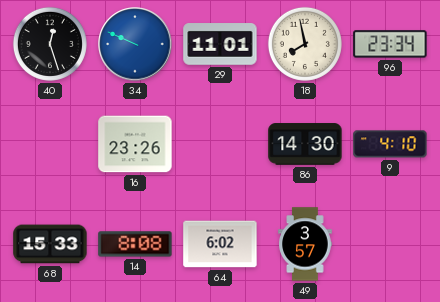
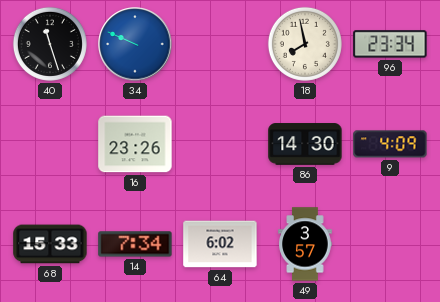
40: 12:27 -> 11:27 (50, 44)
29: 11:01 -> none (220, 44)
9: 4:10 -> 4:09 (390, 144)
14: 8:08 -> 7:34 (135, 244)
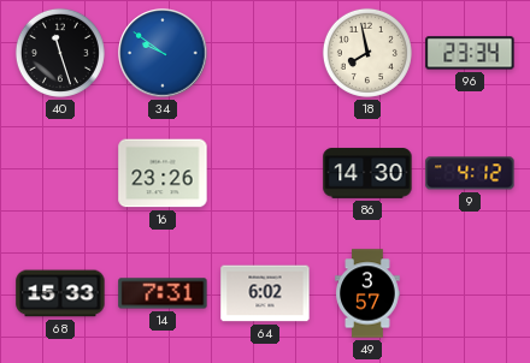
34: 9:49 -> 9:51 (163, 53)
9: 4:09 -> 4:12 (470, 173)
14: 7:34 -> 7:31 (163, 293)
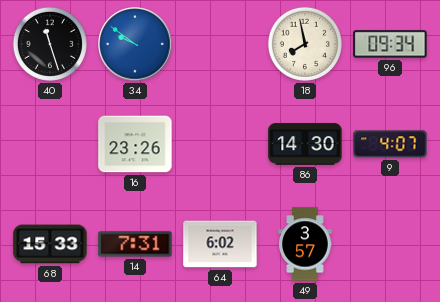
96: 23:34 -> 09:34 (390, 44)
9: 4:12 -> 4:07 (390, 144)
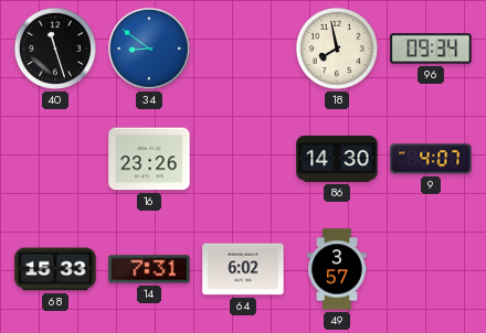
34: 9:51 -> 8:51 (149, 49)
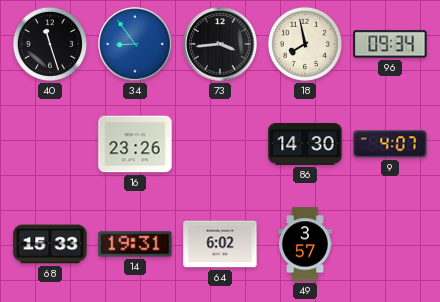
34: 8:51 -> 8:54 (135, 44)
73: none -> 3:44 (220, 44)
14: 7:31 -> 19:31 (135, 244)
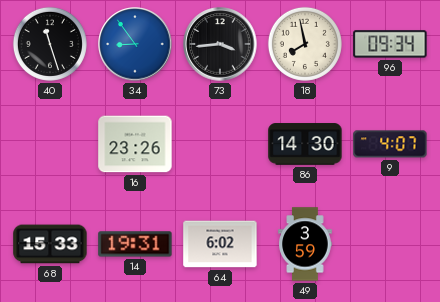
49: 3:57 -> 3:59 (305, 244)
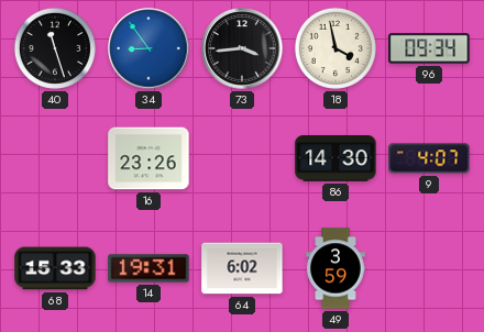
18: 7:58 -> 3:58 (335, 48)
